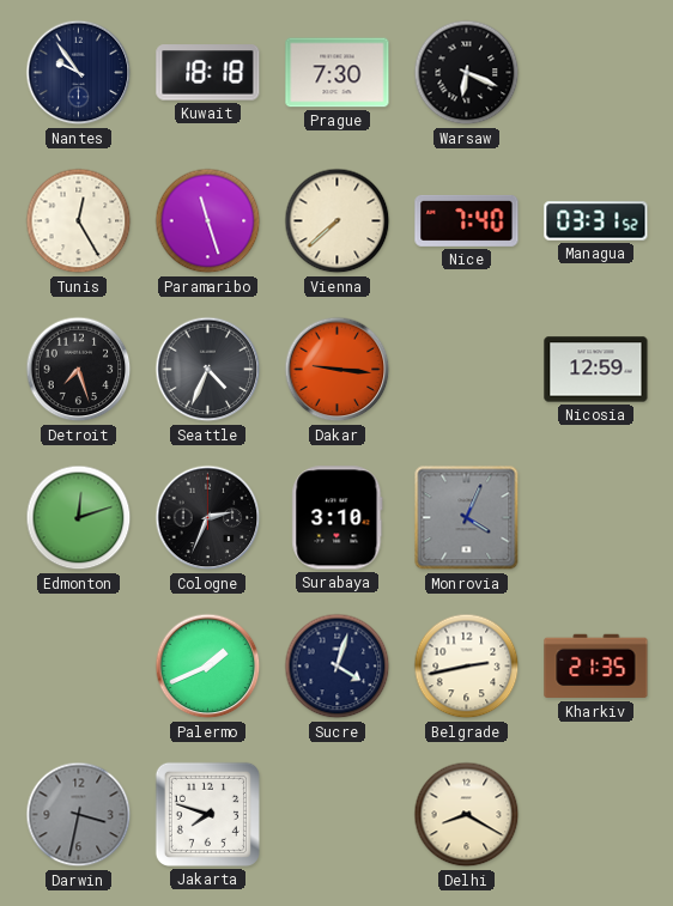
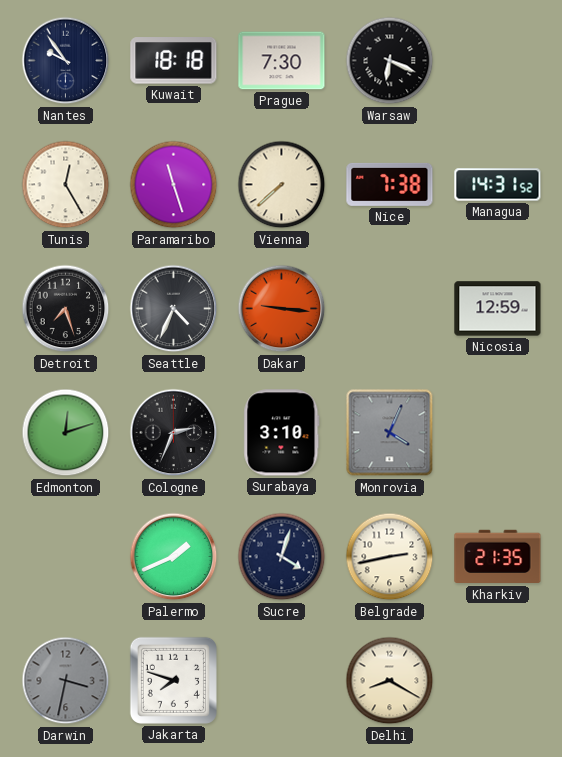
Nice: 7:40 -> 7:38 (390, 184)
Managua: 03:31 -> 14:31 (498, 185)
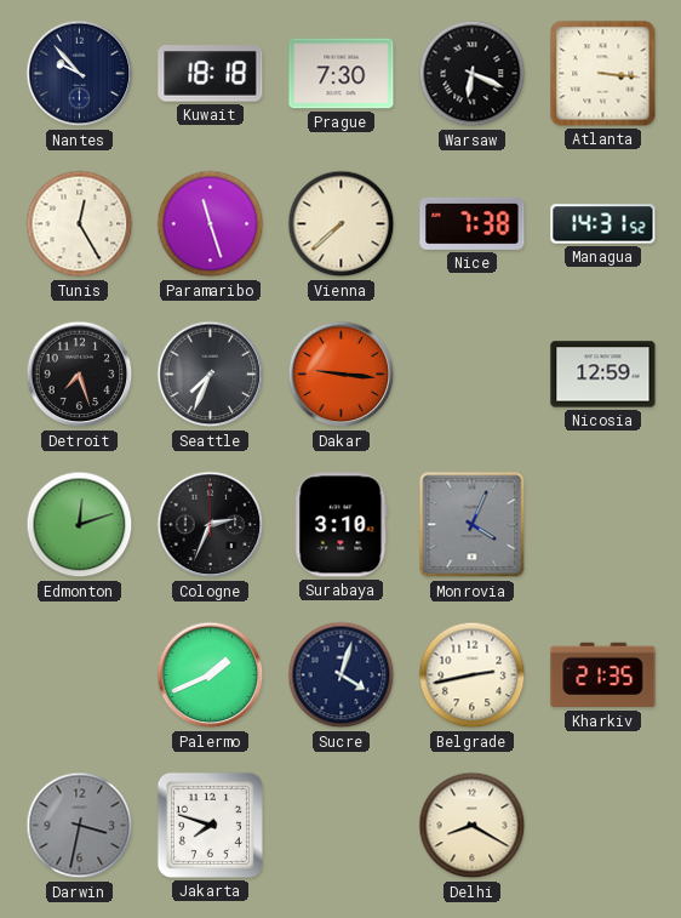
Nantes: 9:54 -> 9:53 (80, 74)
Atlanta: none -> 3:16 (603, 74)
Seattle: 4:34 -> 7:34 (211, 375)
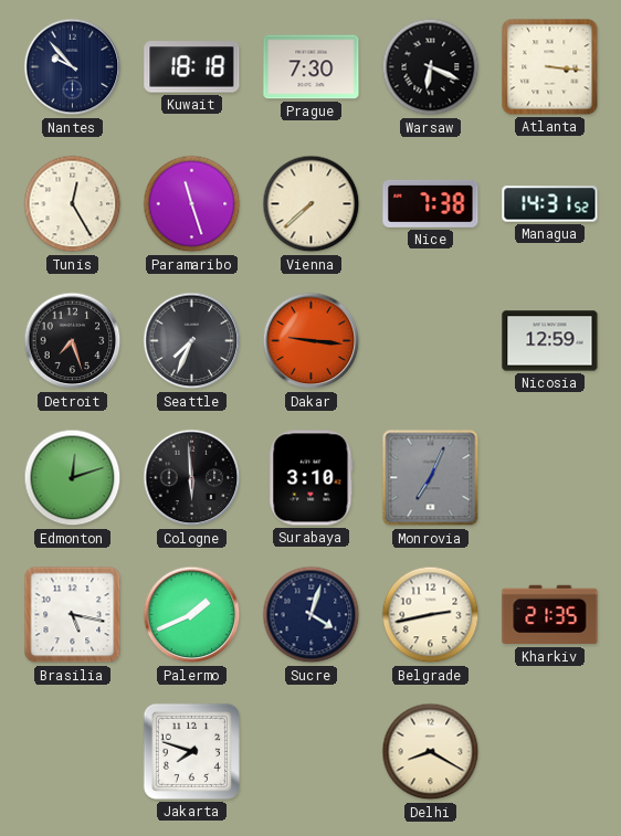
Cologne: 2:34 -> 5:59 (192, 478)
Monrovia: 4:04 -> 7:04 (431, 478)
Brasilia: none -> 5:17 (73, 615)
Darwin: 3:32 -> none (80, 826)
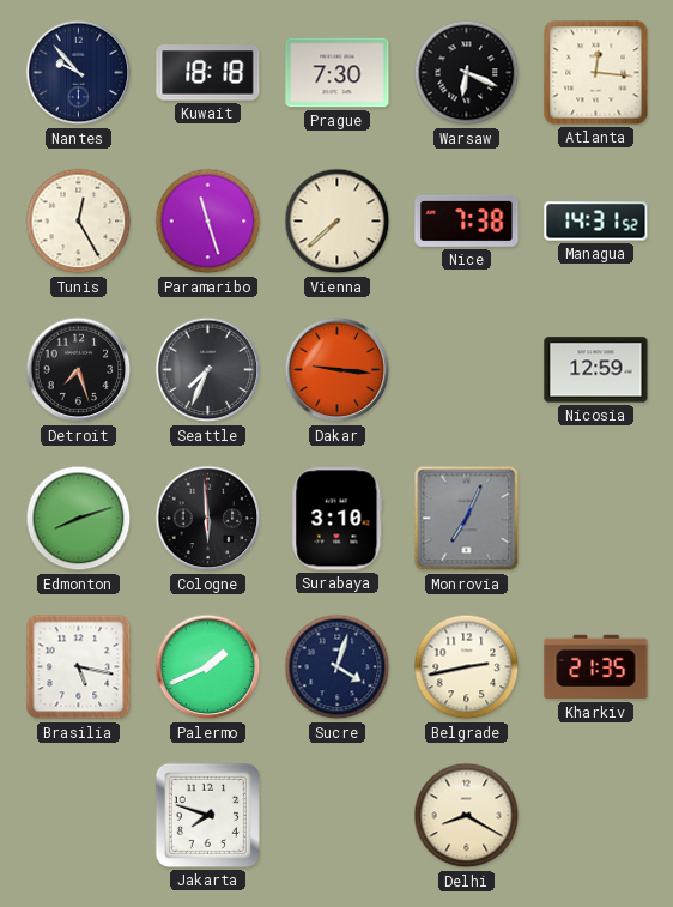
Atlanta: 3:16 -> 12:16 (596, 73)
Edmonton: 12:12 -> 8:12 (79, 519)
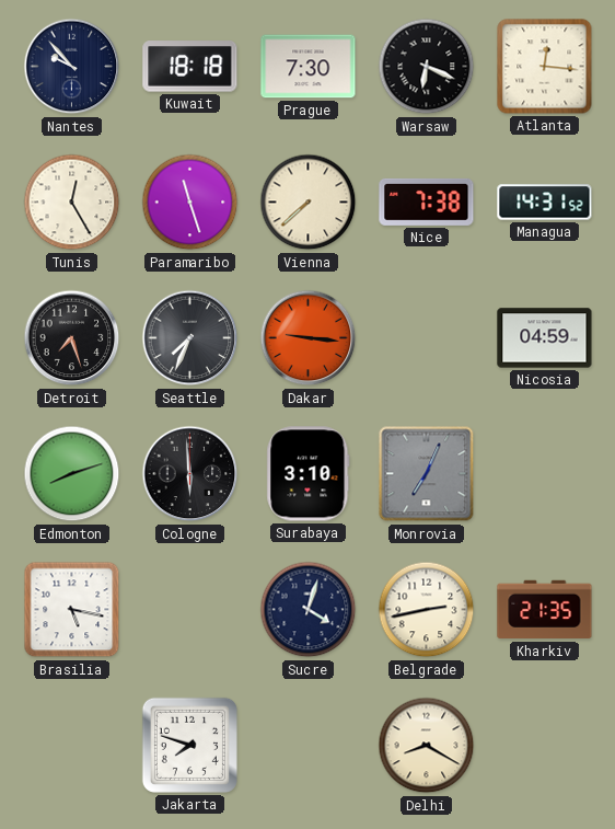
Nicosia: 12:59 -> 04:59 (545, 338)
Palermo: 1:41 -> none (208, 667)
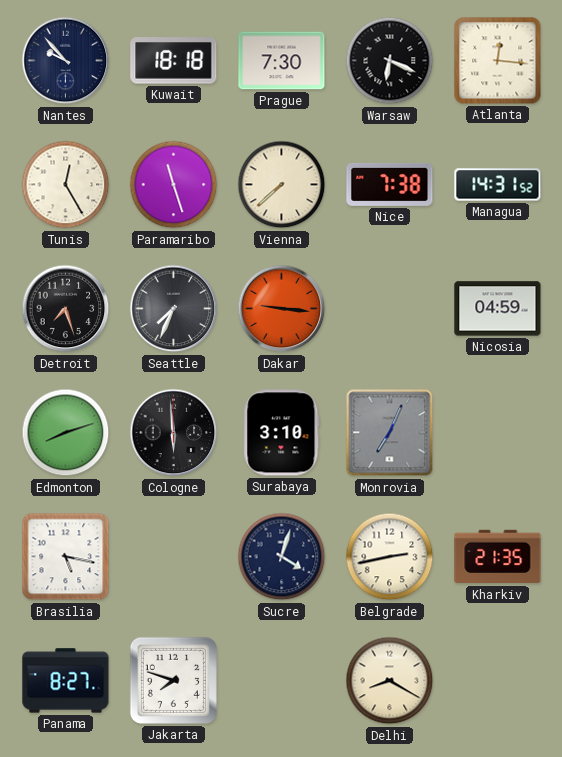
Panama: none -> 8:27 (66, 681)
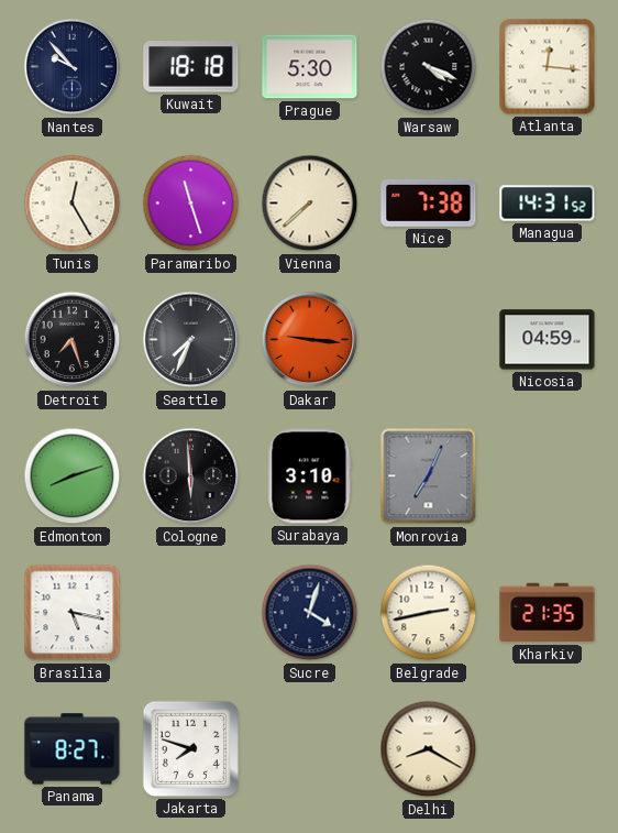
Prague: 7:30 -> 5:30 (310, 67)
Warsaw: 6:19 -> 4:19 (429, 67)
